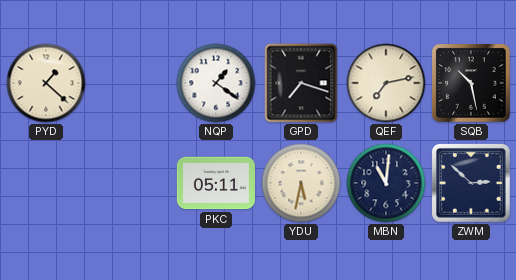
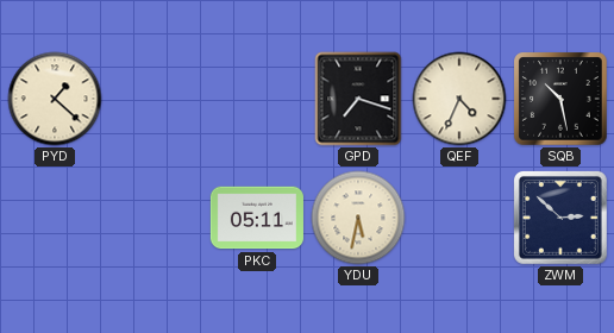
NQP: 1:21 -> none (216, 83)
QEF: 7:13 -> 4:34 (459, 99)
MBN: 11:01 -> none (386, 183)
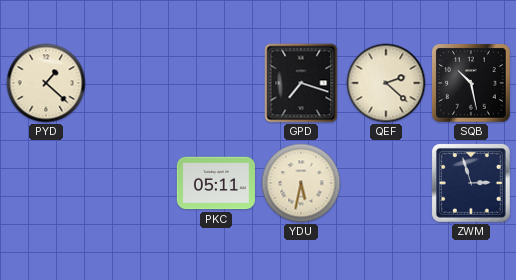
QEF: 4:34 -> 2:22 (386, 83)
ZWM: 2:52 -> 2:57 (471, 183)
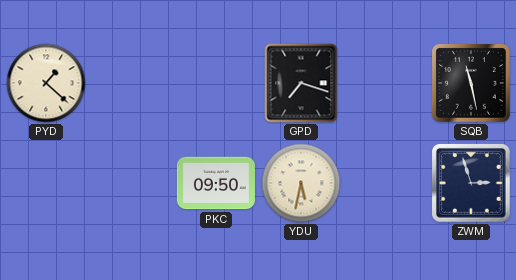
QEF: 2:22 -> none (386, 83)
SQB: 10:28 -> 11:28 (471, 83)
PKC: 05:11 -> 09:50 (216, 183)
